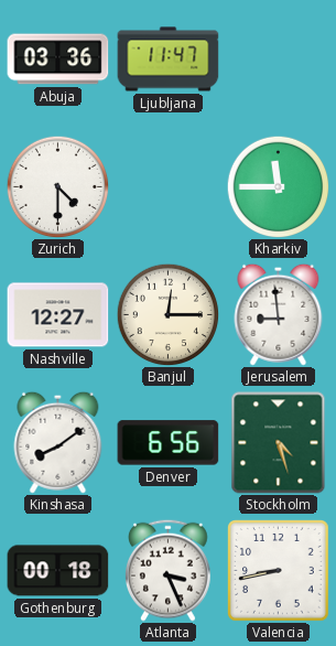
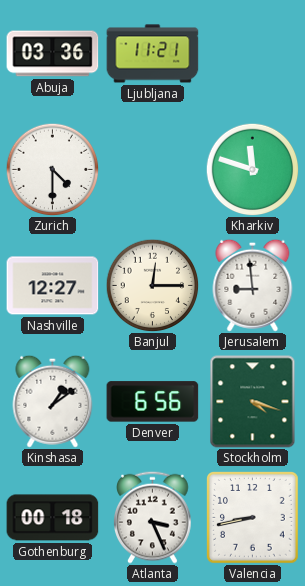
Ljubljana: 11:47 -> 11:21 (153, 54)
Kharkiv: 11:45 -> 11:48 (252, 169)
Kinshasa: 8:09 -> 1:09 (53, 401)
Stockholm: 4:27 -> 4:18 (253, 402)
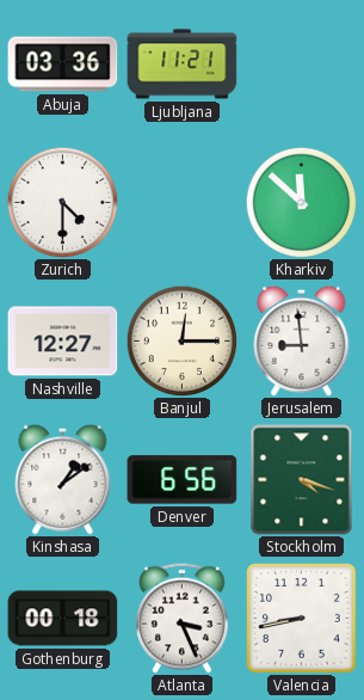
Kharkiv: 11:48 -> 11:52 (301, 202)
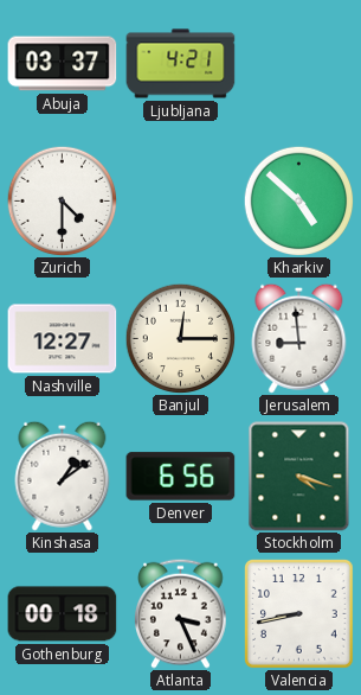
Abuja: 03:36 -> 03:37 (63, 64)
Ljubljana: 11:21 -> 4:21 (181, 64)
Kharkiv: 11:52 -> 4:52 (298, 200)
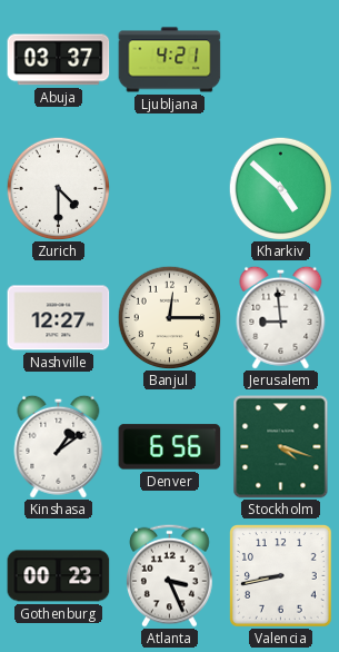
Gothenburg: 00:18 -> 00:23 (59, 576)
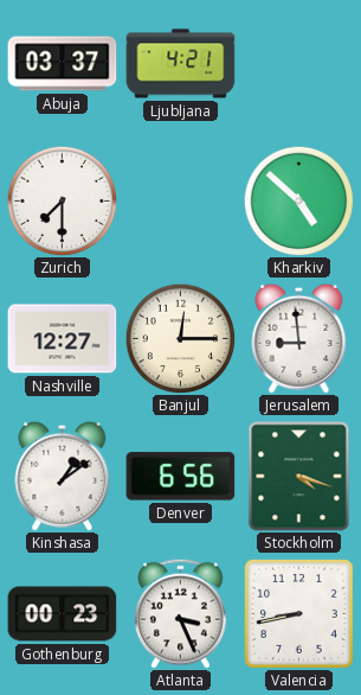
Zurich: 4:30 -> 7:30 (62, 200)
